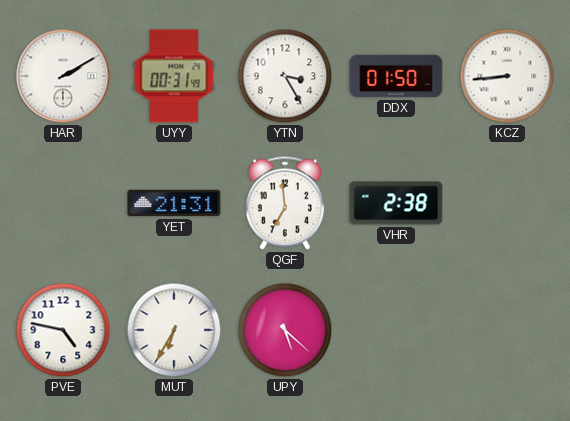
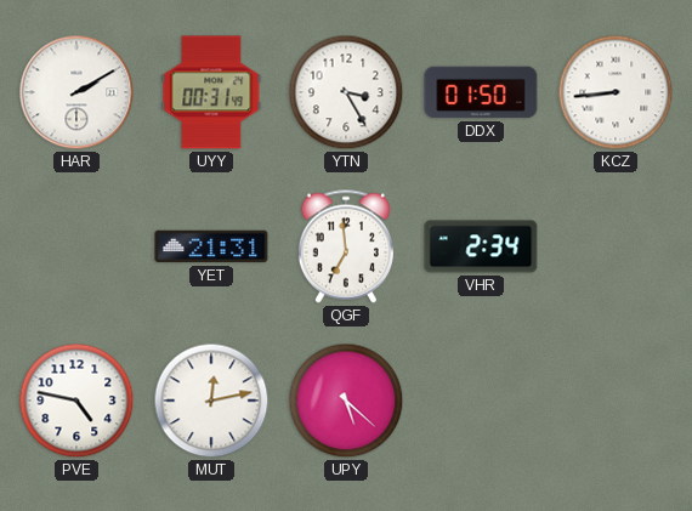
VHR: 2:38 -> 2:34 (481, 246)
MUT: 6:35 -> 12:13 (211, 401)
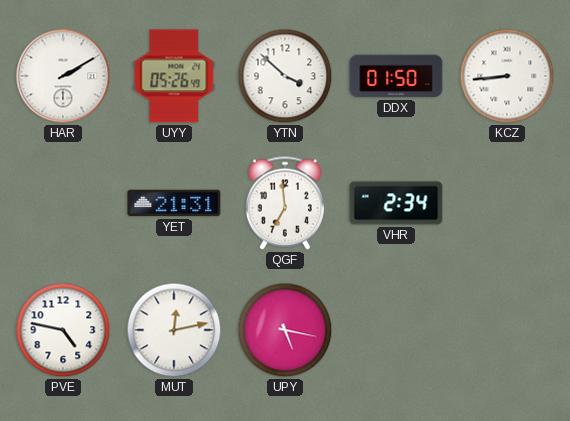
UYY: 00:31 -> 05:26 (174, 76)
YTN: 3:25 -> 3:52 (285, 76)
UPY: 5:22 -> 5:17 (285, 330)
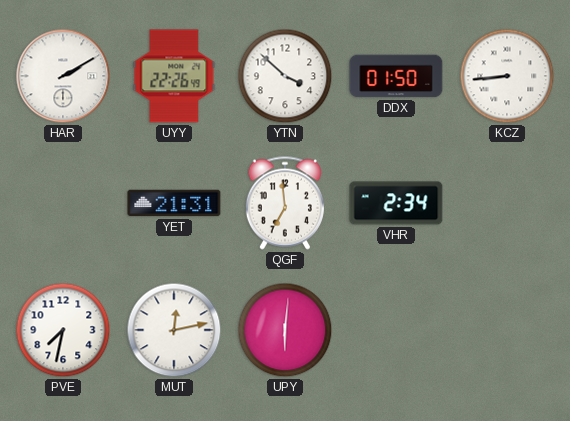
UYY: 05:26 -> 22:26 (174, 76)
PVE: 4:47 -> 7:32 (63, 330)
UPY: 5:17 -> 6:01 (285, 330)
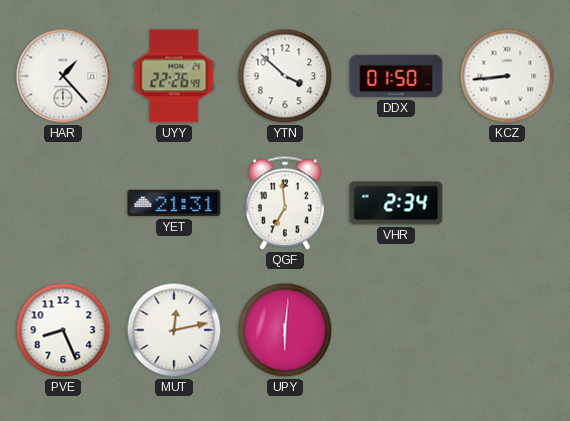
HAR: 2:10 -> 1:23 (63, 76)
PVE: 7:32 -> 8:26 (63, 330)
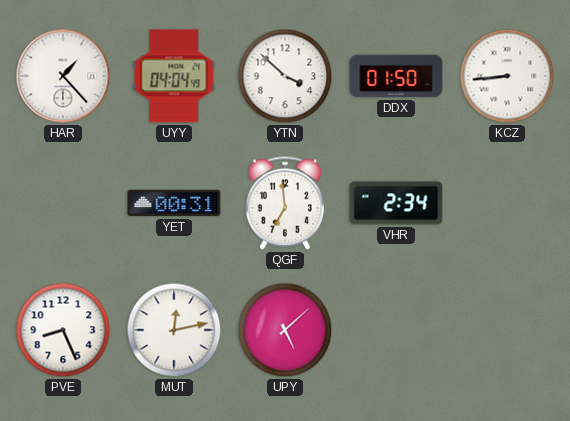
UYY: 22:26 -> 04:04 (174, 76)
YET: 21:31 -> 00:31 (174, 203)
UPY: 6:01 -> 5:08 (285, 330)
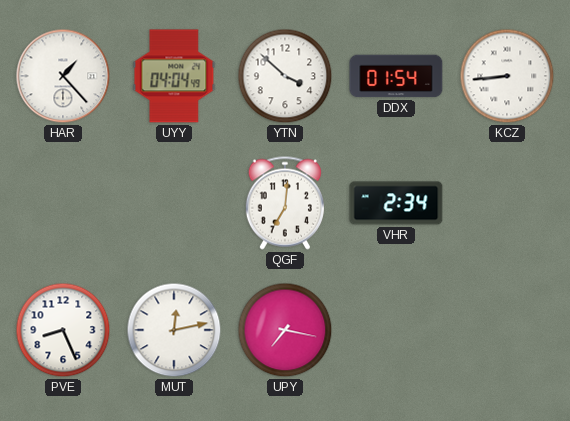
DDX: 01:50 -> 01:54 (396, 76)
YET: 00:31 -> none (174, 203)
QGF: 6:59 -> 7:01 (285, 203)
UPY: 5:08 -> 7:17 (285, 330)
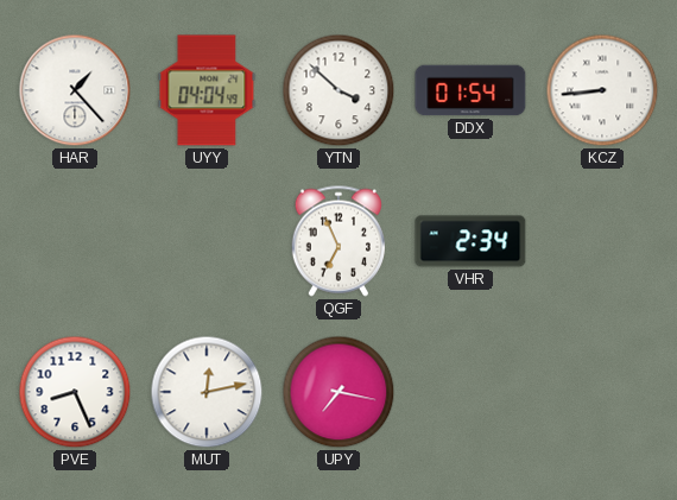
QGF: 7:01 -> 6:56 (338, 241)
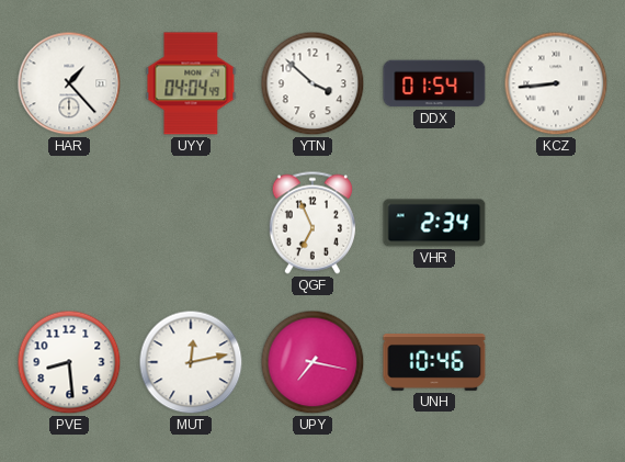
PVE: 8:26 -> 8:29 (69, 362)
UNH: none -> 10:46 (434, 363)
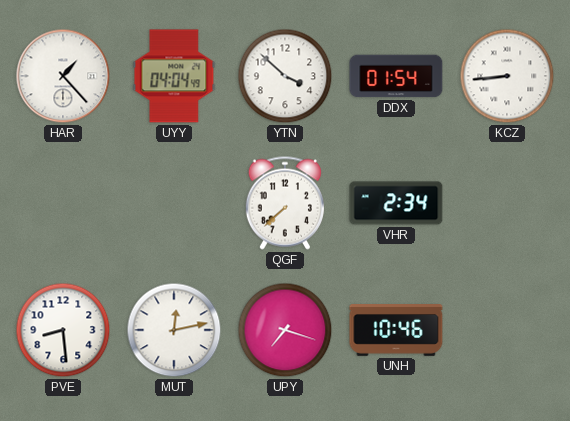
QGF: 6:56 -> 7:38 (285, 203)
UPY: 7:17 -> 7:18 (285, 330)
